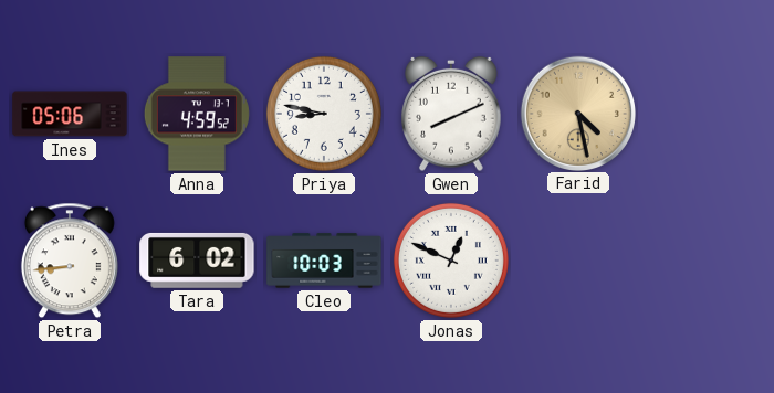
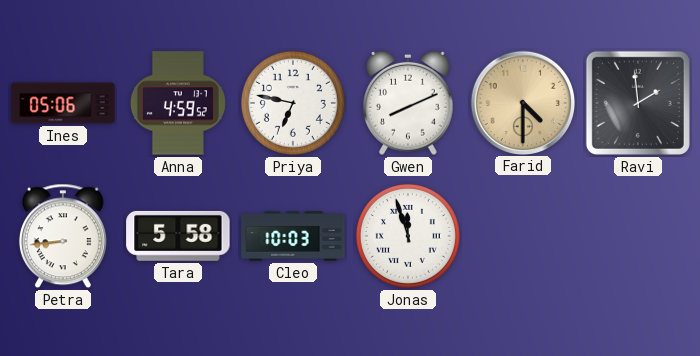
Priya: 8:47 -> 6:47 (293, 103)
Farid: 4:28 -> 4:30 (522, 102)
Ravi: none -> 1:59 (638, 103)
Tara: 6:02 -> 5:58 (178, 236)
Jonas: 12:49 -> 11:57 (408, 236)
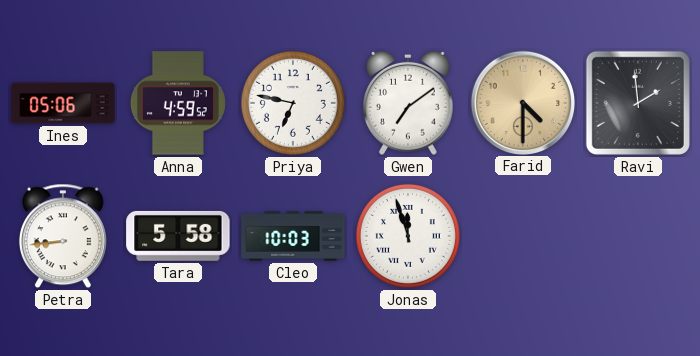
Gwen: 8:11 -> 7:09 (408, 103)
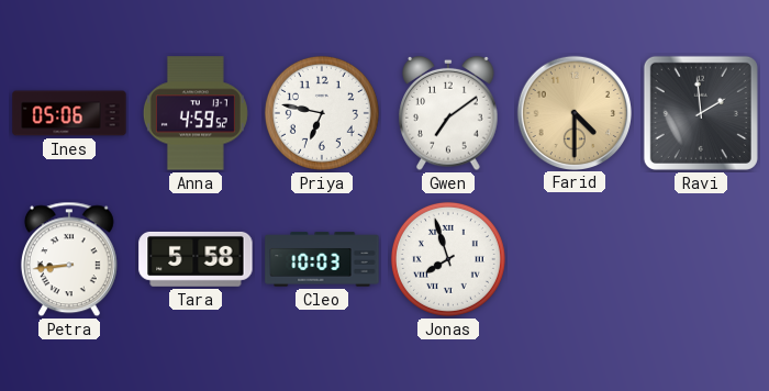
Jonas: 11:57 -> 7:57 (448, 259)
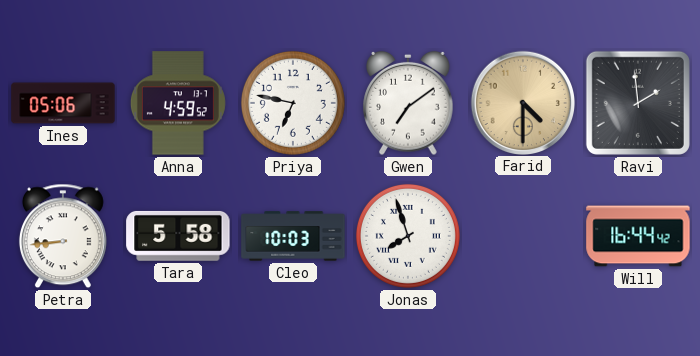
Will: none -> 16:44 (638, 236)
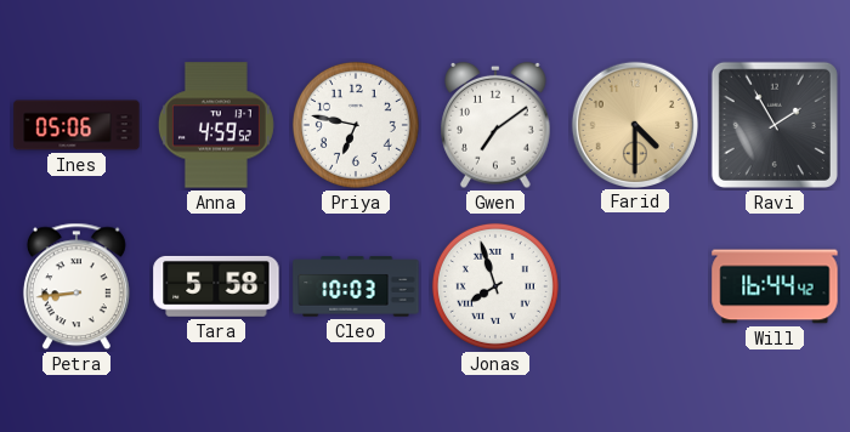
Ravi: 1:59 -> 1:55 (775, 125)
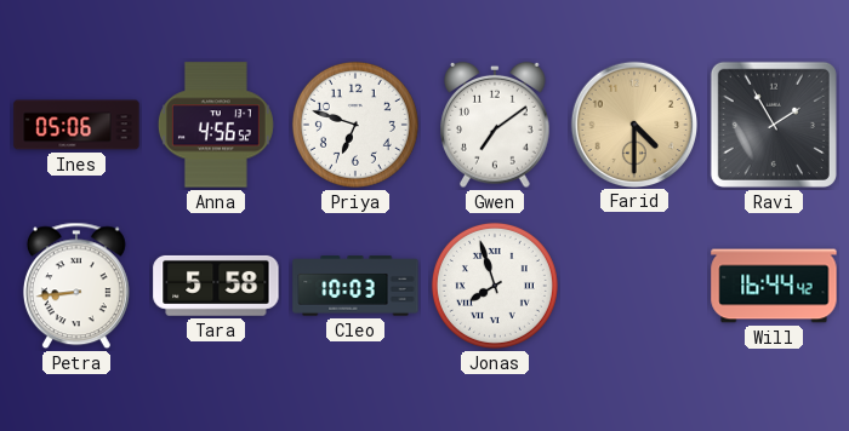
Anna: 4:59 -> 4:56 (216, 125)
Priya: 6:47 -> 6:48 (355, 125)
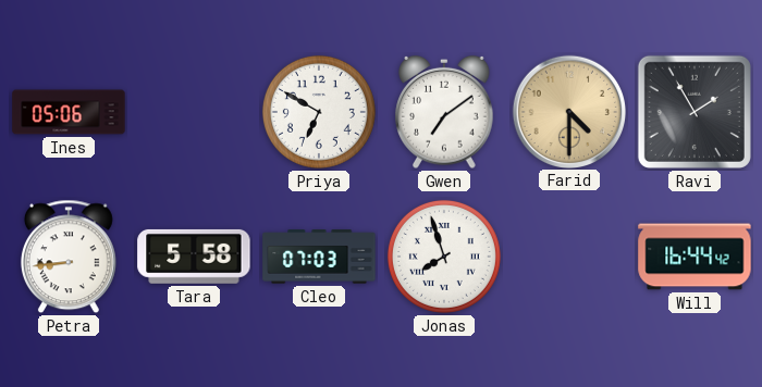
Anna: 4:56 -> none (216, 125)
Priya: 6:48 -> 6:50 (319, 112)
Cleo: 10:03 -> 07:03 (319, 257)
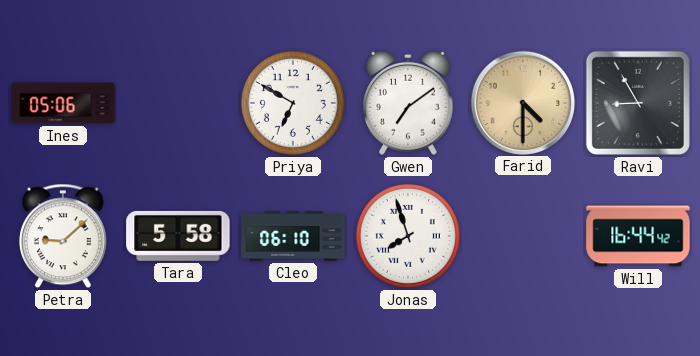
Ravi: 1:55 -> 8:55 (638, 103)
Petra: 8:44 -> 9:08 (63, 236)
Cleo: 07:03 -> 06:10 (293, 236)
